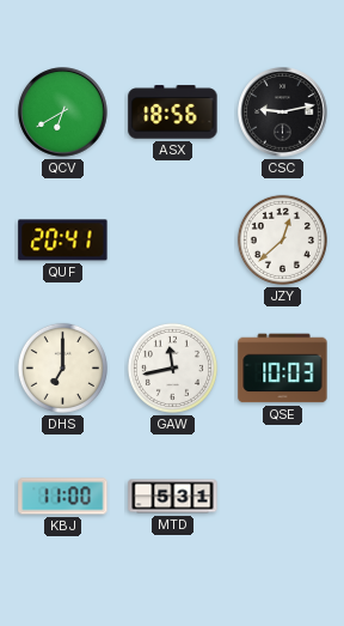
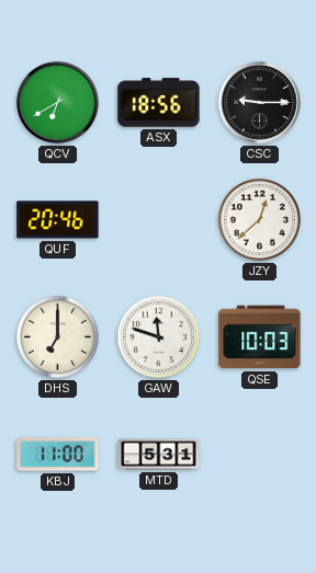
CSC: 9:13 -> 9:15 (260, 103)
QUF: 20:41 -> 20:46 (58, 220)
GAW: 11:43 -> 11:48 (158, 336)
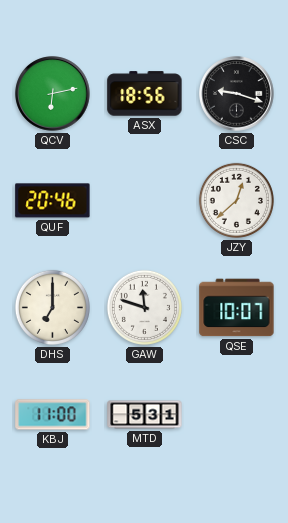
QCV: 6:40 -> 6:13 (53, 94)
CSC: 9:15 -> 9:18 (237, 94)
QSE: 10:03 -> 10:07 (237, 308)
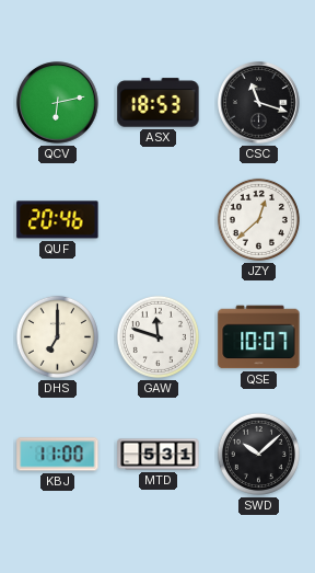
ASX: 18:56 -> 18:53 (159, 103)
CSC: 9:18 -> 11:18 (259, 103)
SWD: none -> 10:08 (258, 454)
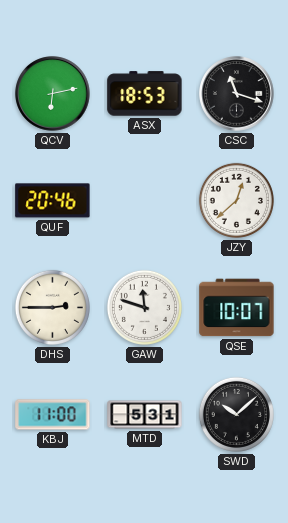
DHS: 7:00 -> 2:45 (52, 307)
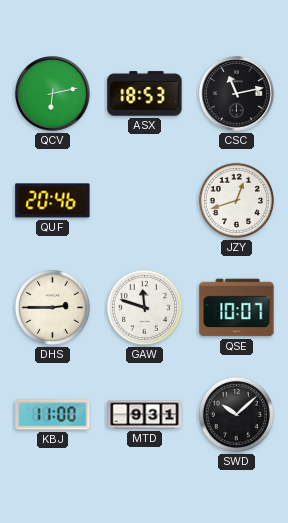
CSC: 11:18 -> 11:13 (237, 94)
JZY: 12:38 -> 12:42 (236, 200)
MTD: 5:31 -> 9:31 (145, 415)
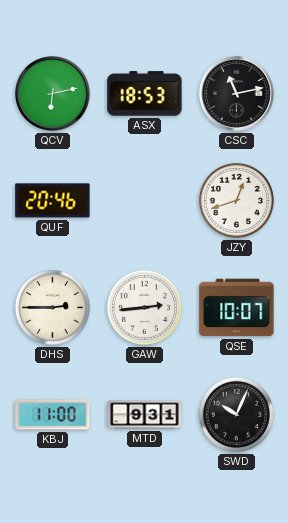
GAW: 11:48 -> 2:44 (144, 307)
SWD: 10:08 -> 10:04 (236, 414)
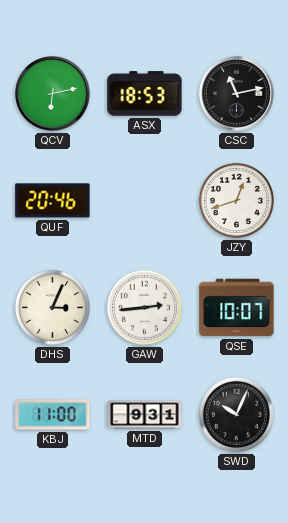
DHS: 2:45 -> 3:04 (52, 307)
